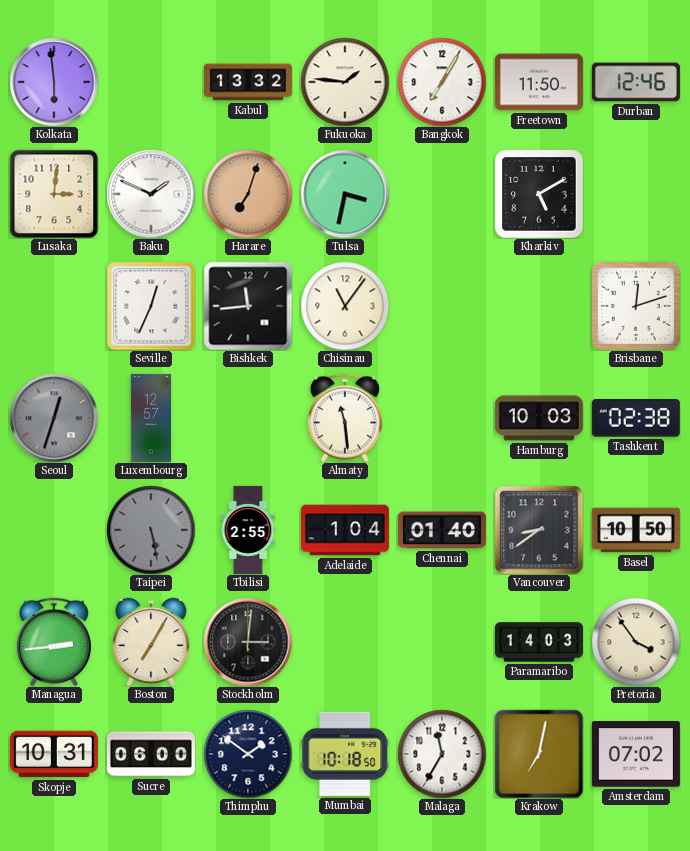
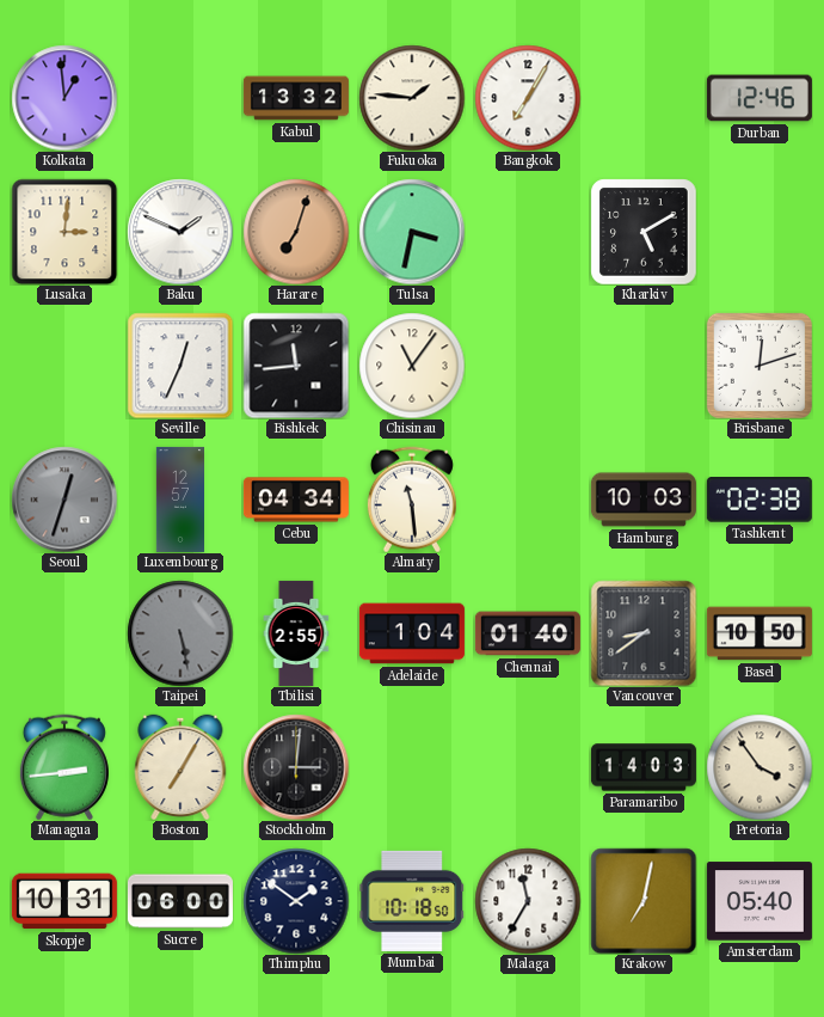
Kolkata: 5:59 -> 12:59 (64, 98)
Freetown: 11:50 -> none (539, 82)
Cebu: none -> 04:34 (296, 500)
Amsterdam: 07:02 -> 05:40 (760, 901)
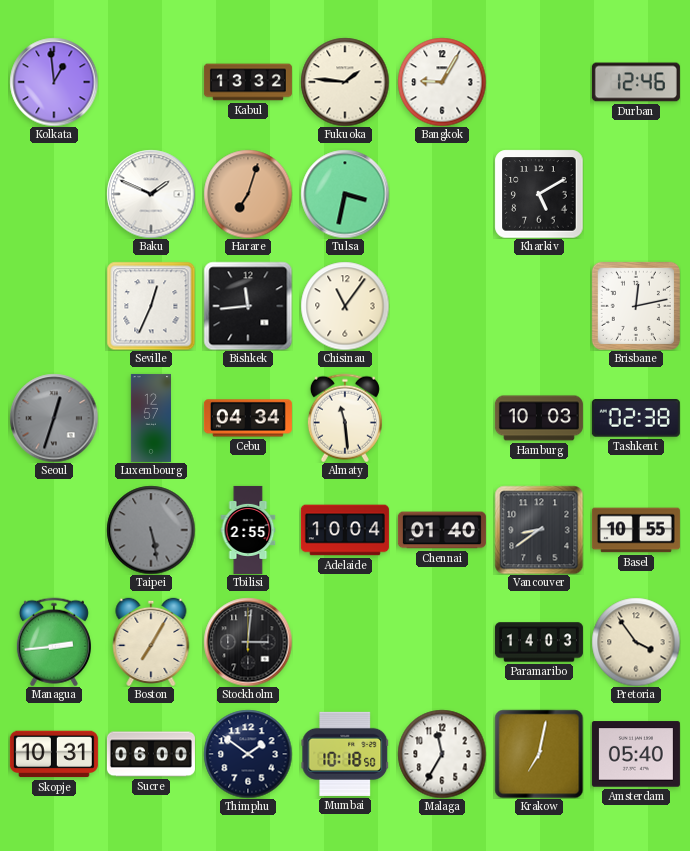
Bangkok: 7:05 -> 9:05 (442, 82)
Lusaka: 3:01 -> none (64, 232)
Brisbane: 12:12 -> 12:13 (636, 306)
Adelaide: 1:04 -> 10:04 (345, 530)
Basel: 10:50 -> 10:55 (636, 530)
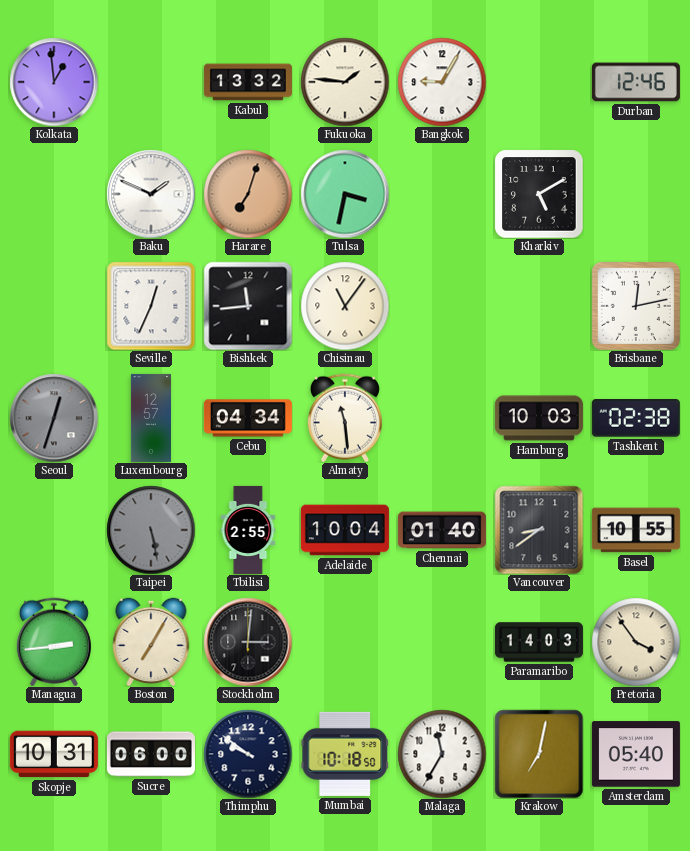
Thimphu: 1:51 -> 9:51 (248, 754)
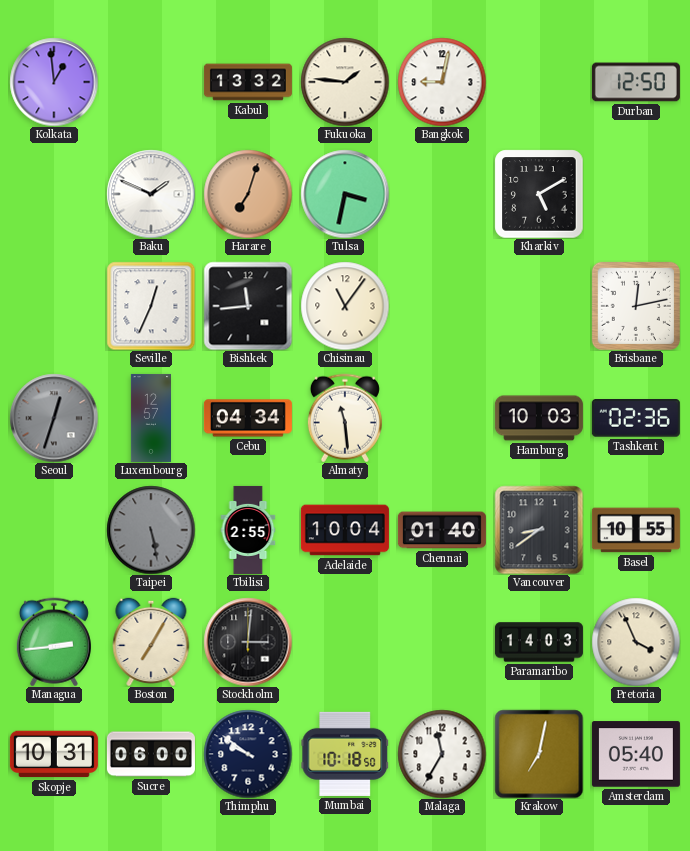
Bangkok: 9:05 -> 9:02 (442, 82)
Durban: 12:46 -> 12:50 (636, 82)
Tashkent: 02:38 -> 02:36 (636, 418)
Pretoria: 3:54 -> 3:56 (636, 642)
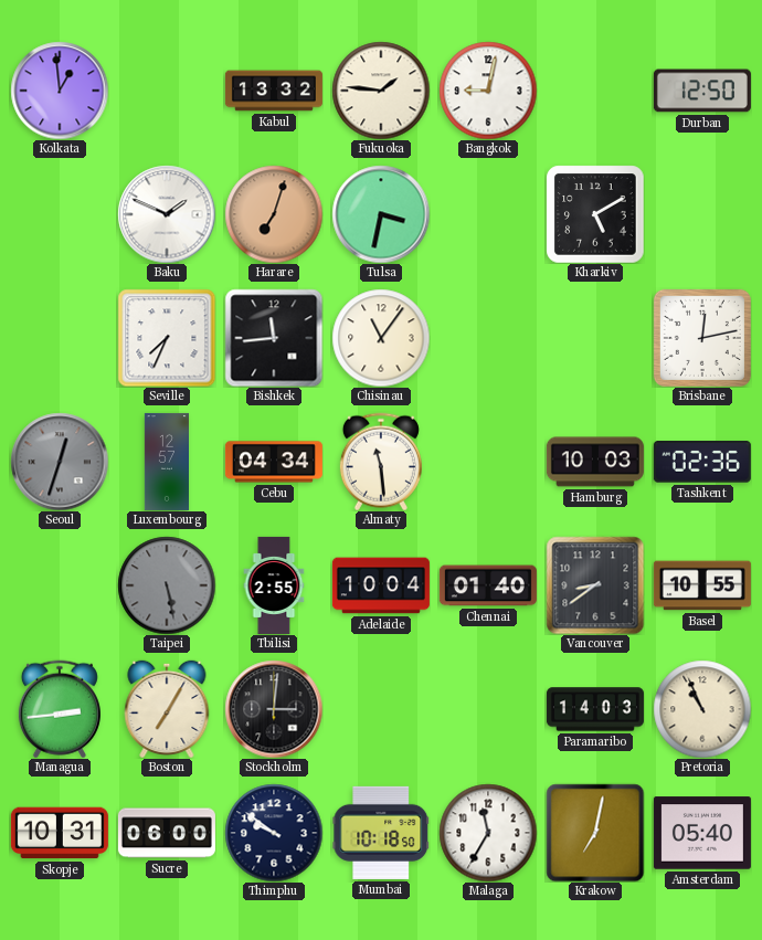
Seville: 12:34 -> 7:34 (167, 338)
Pretoria: 3:56 -> 10:56 (702, 709)
